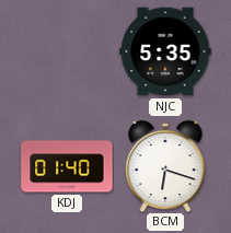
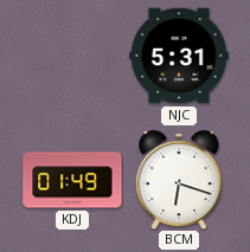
NJC: 5:35 -> 5:31 (179, 56)
KDJ: 01:40 -> 01:49 (72, 180)
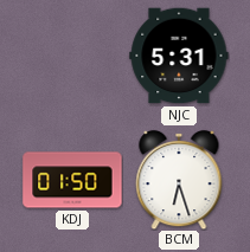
KDJ: 01:49 -> 01:50 (72, 180)
BCM: 6:18 -> 6:27 (179, 180)
